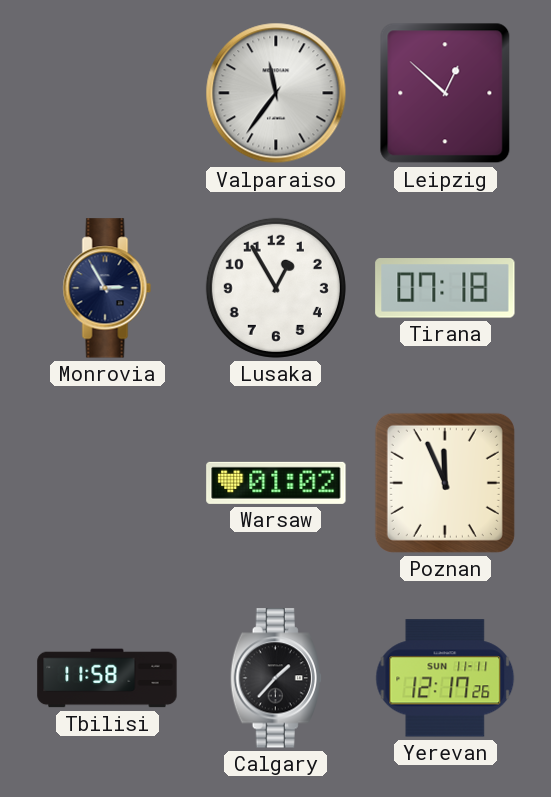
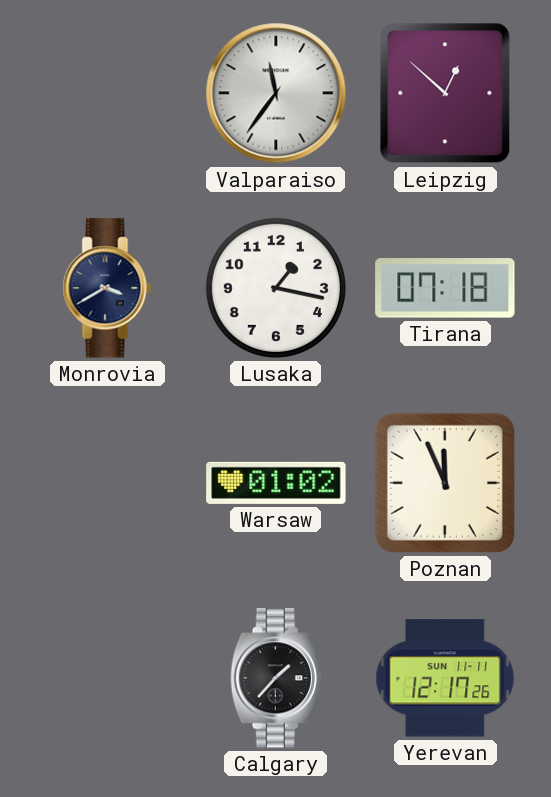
Monrovia: 2:55 -> 3:40 (107, 288)
Lusaka: 12:55 -> 1:17 (276, 288)
Tbilisi: 11:58 -> none (107, 678)
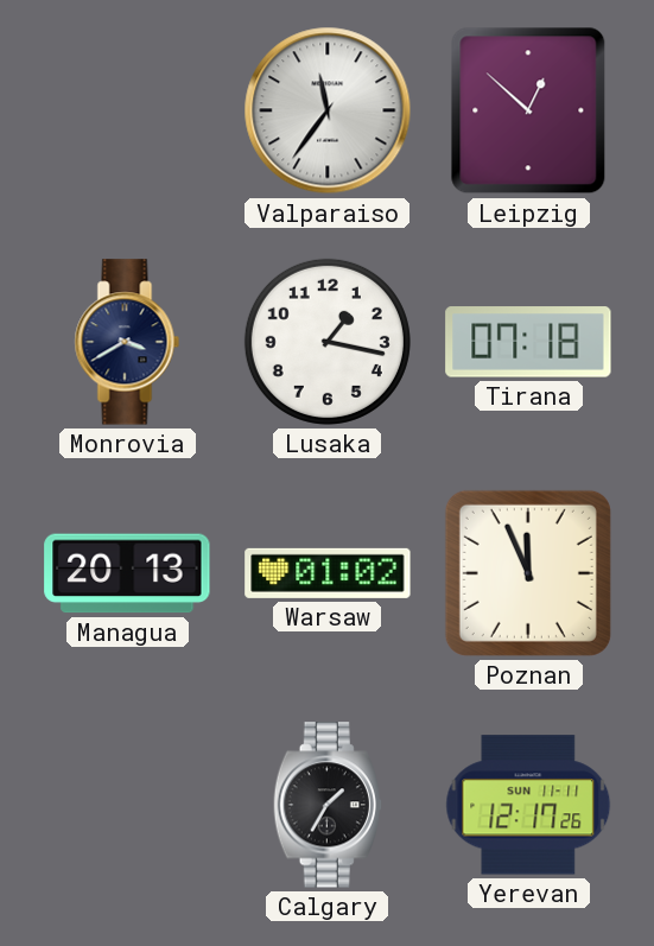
Managua: none -> 20:13 (127, 573)
Calgary: 1:37 -> 1:35 (328, 805)
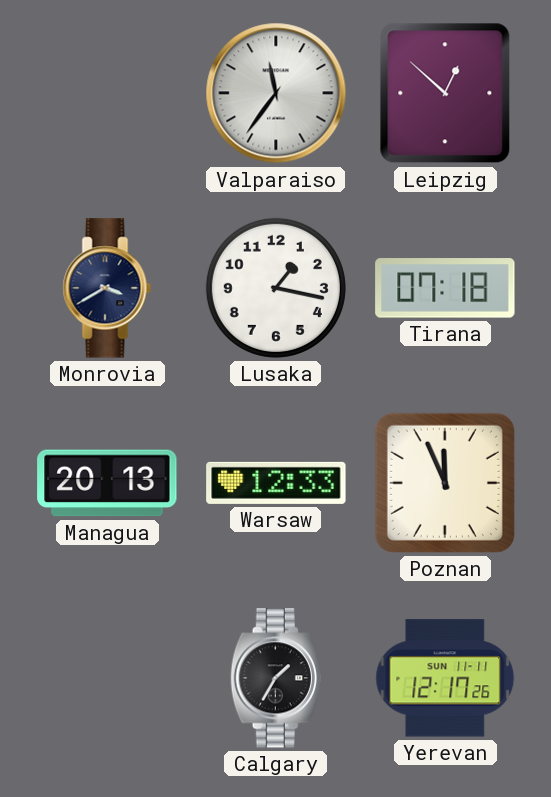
Warsaw: 01:02 -> 12:33 (276, 483)
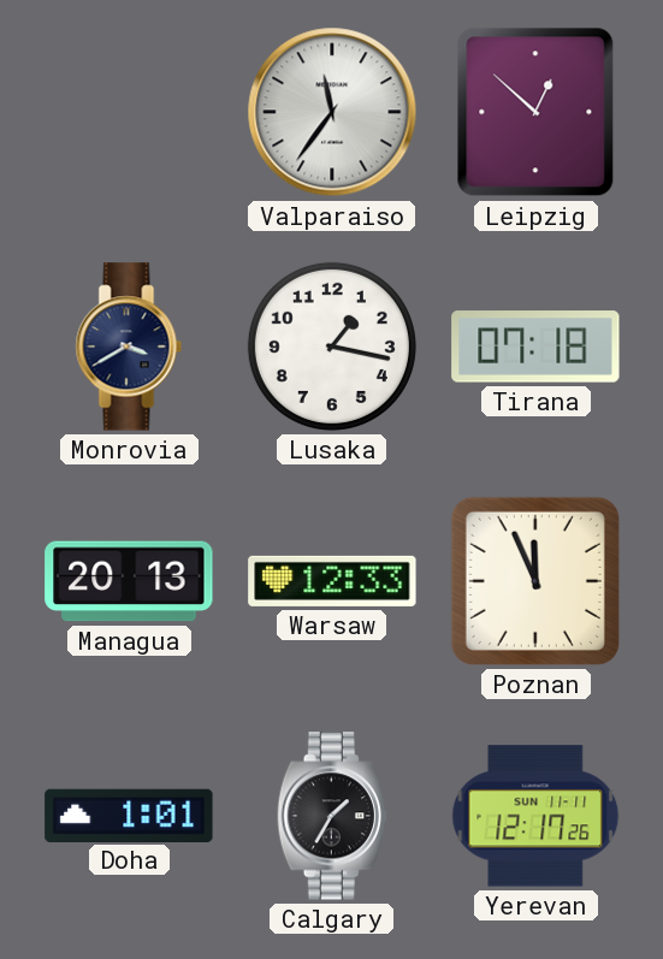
Doha: none -> 1:01 (129, 815)
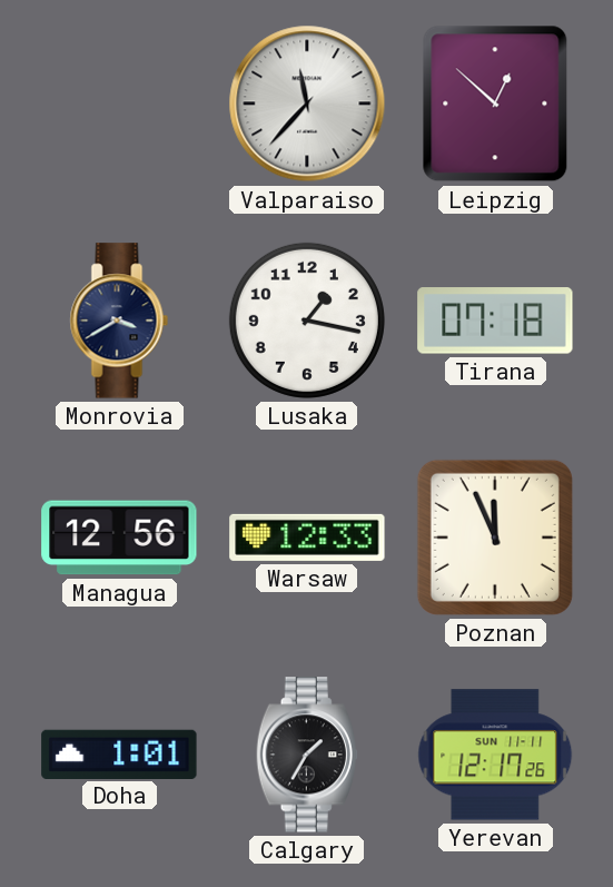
Valparaiso: 11:36 -> 11:37 (307, 104)
Managua: 20:13 -> 12:56 (119, 538)
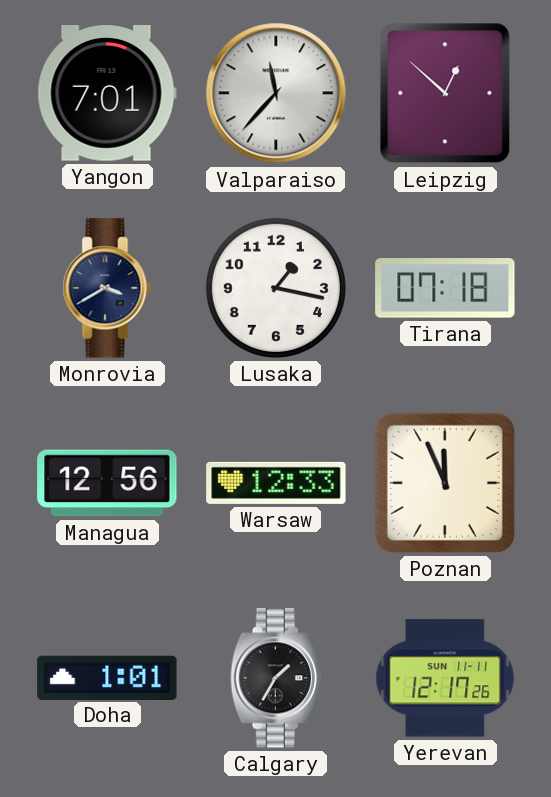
Yangon: none -> 7:01 (107, 93)
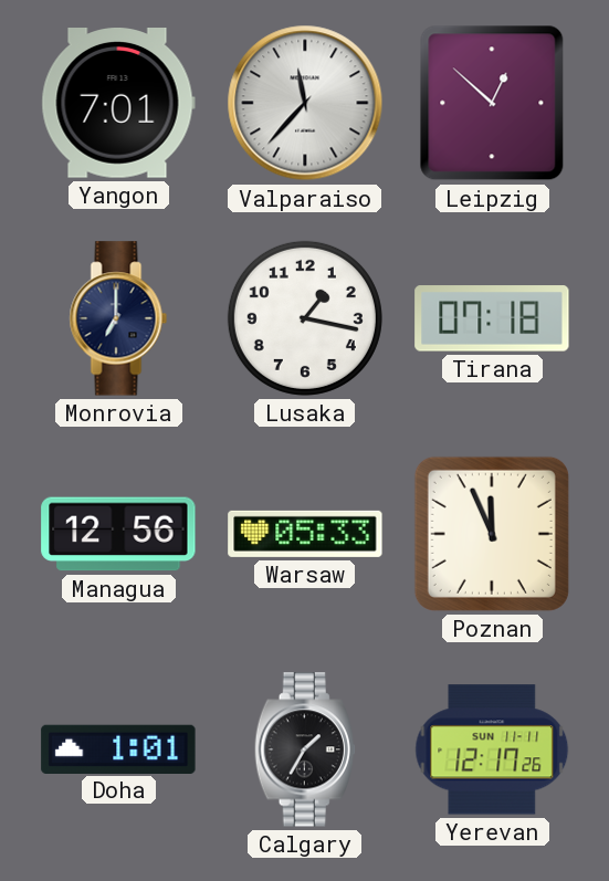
Monrovia: 3:40 -> 7:00 (118, 318)
Warsaw: 12:33 -> 05:33 (305, 534)
